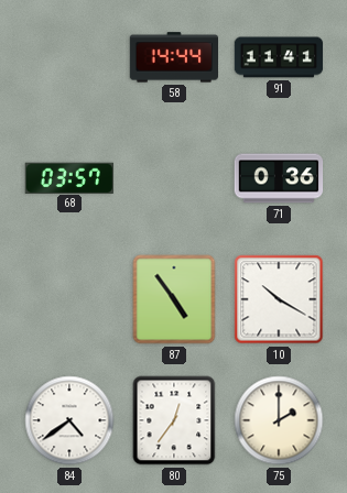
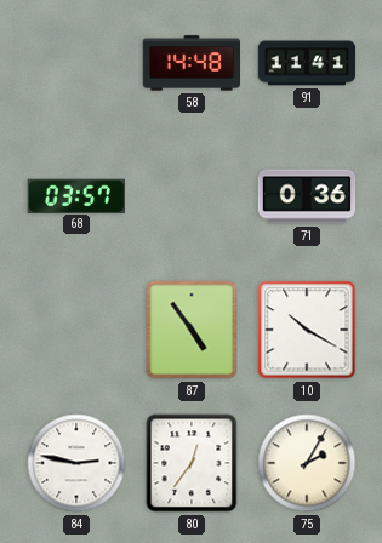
58: 14:44 -> 14:48 (190, 63)
84: 4:39 -> 2:47 (76, 463)
75: 2:00 -> 2:05 (307, 463)
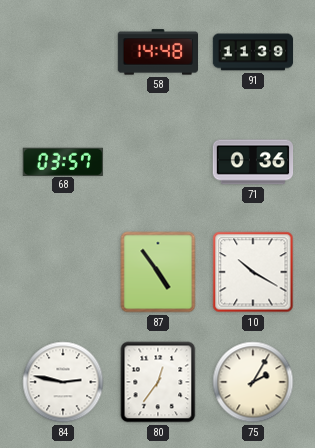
91: 11:41 -> 11:39 (253, 52)
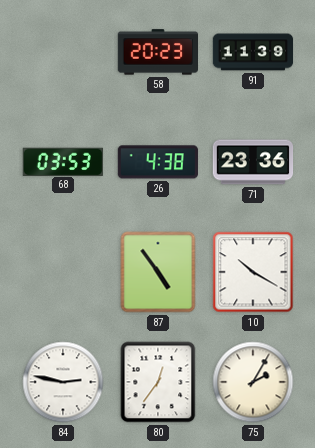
58: 14:48 -> 20:23 (157, 52)
68: 03:57 -> 03:53 (63, 161)
26: none -> 4:38 (158, 162)
71: 0:36 -> 23:36 (253, 162)
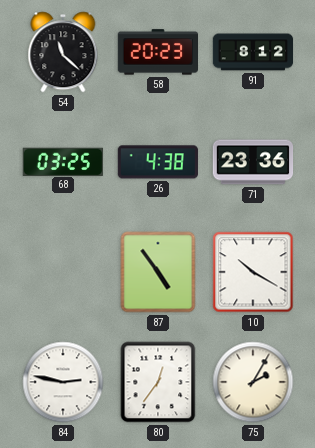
54: none -> 11:22 (63, 52)
91: 11:39 -> 8:12 (253, 52)
68: 03:53 -> 03:25 (63, 161)
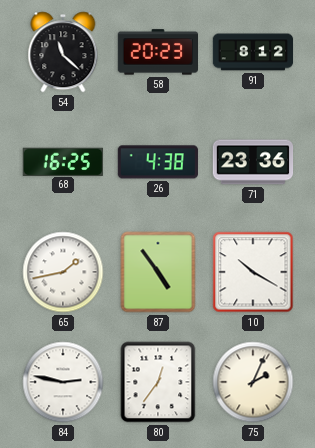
68: 03:25 -> 16:25 (63, 161)
65: none -> 1:43 (63, 272)
75: 2:05 -> 2:04 (253, 382)
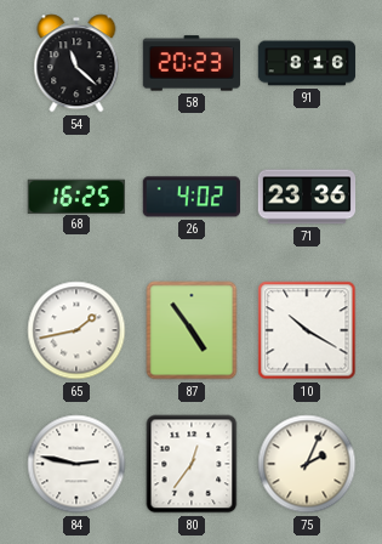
91: 8:12 -> 8:16 (307, 63)
26: 4:38 -> 4:02 (192, 197)
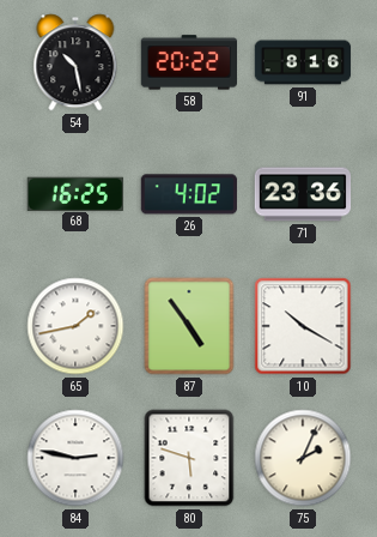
54: 11:22 -> 10:28 (75, 62)
58: 20:23 -> 20:22 (188, 62)
80: 12:36 -> 5:48 (189, 458)
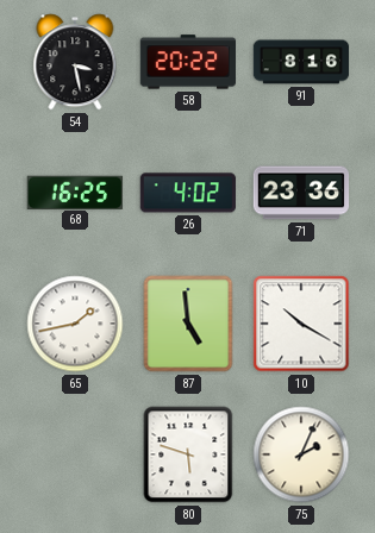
54: 10:28 -> 3:28 (75, 62)
87: 4:54 -> 4:59 (188, 324)
84: 2:47 -> none (75, 458)
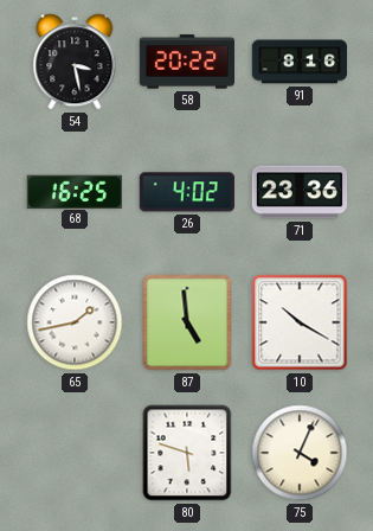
75: 2:04 -> 4:04 (300, 453)
